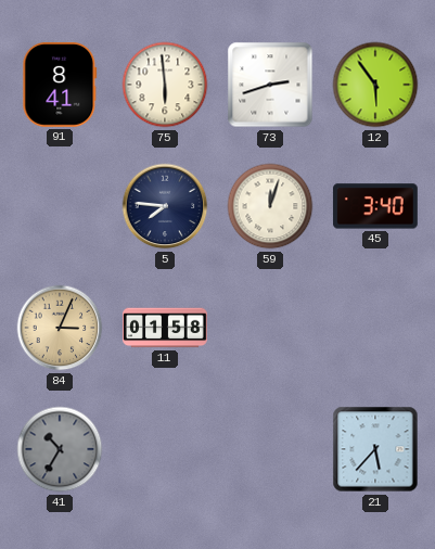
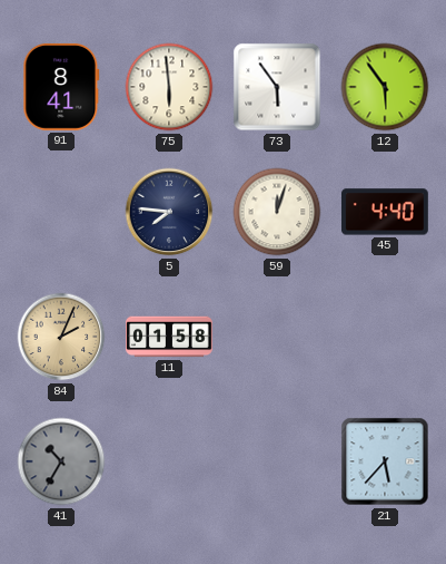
73: 2:42 -> 5:54 (277, 87)
45: 3:40 -> 4:40 (385, 212)
84: 3:04 -> 2:04 (61, 337)
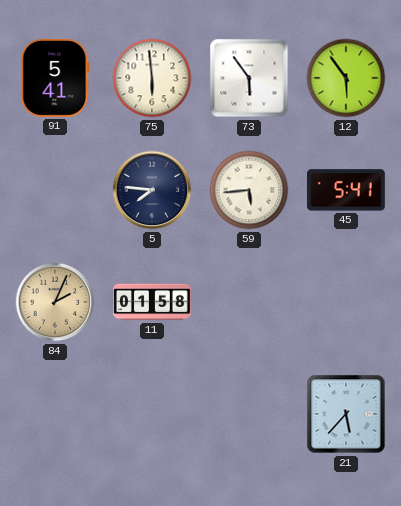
91: 8:41 -> 5:41 (55, 78)
59: 12:03 -> 5:44 (249, 190)
45: 4:40 -> 5:41 (346, 190)
41: 10:35 -> none (61, 461)
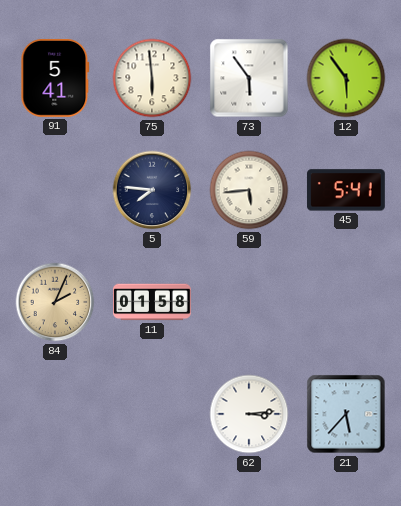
62: none -> 3:14 (249, 414)
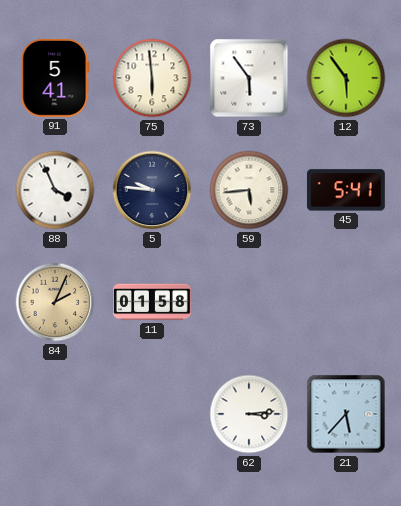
88: none -> 3:56 (55, 190)
5: 7:46 -> 9:46 (152, 190)
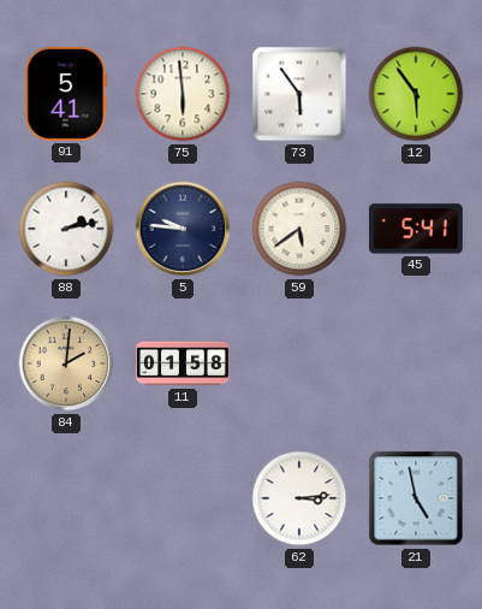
88: 3:56 -> 2:13 (66, 229)
59: 5:44 -> 5:39 (299, 229)
84: 2:04 -> 2:01 (66, 363)
21: 5:37 -> 4:58 (416, 498)
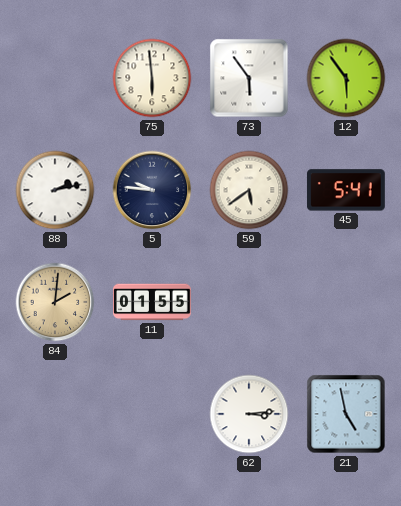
91: 5:41 -> none (66, 94)
11: 01:58 -> 01:55 (153, 302)
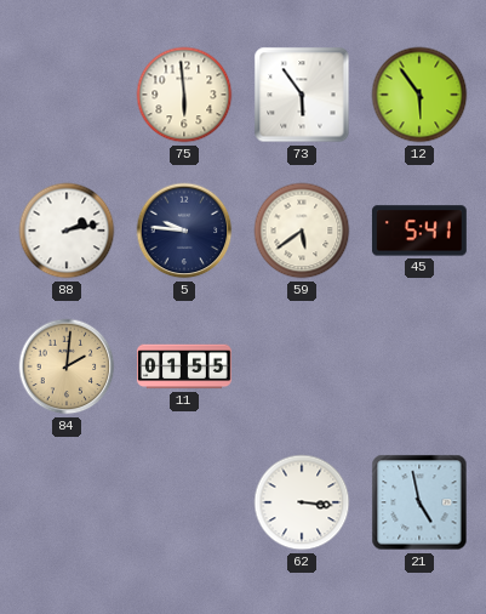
62: 3:14 -> 3:16 (302, 502)
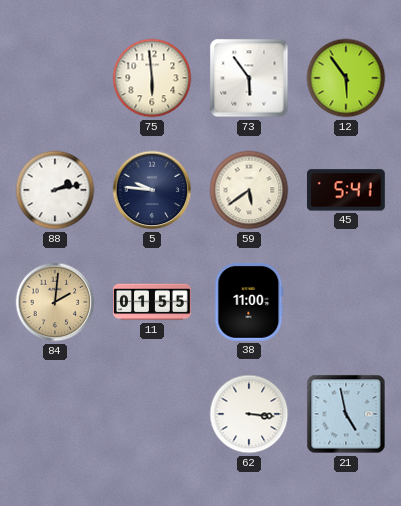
38: none -> 11:00 (249, 302)
